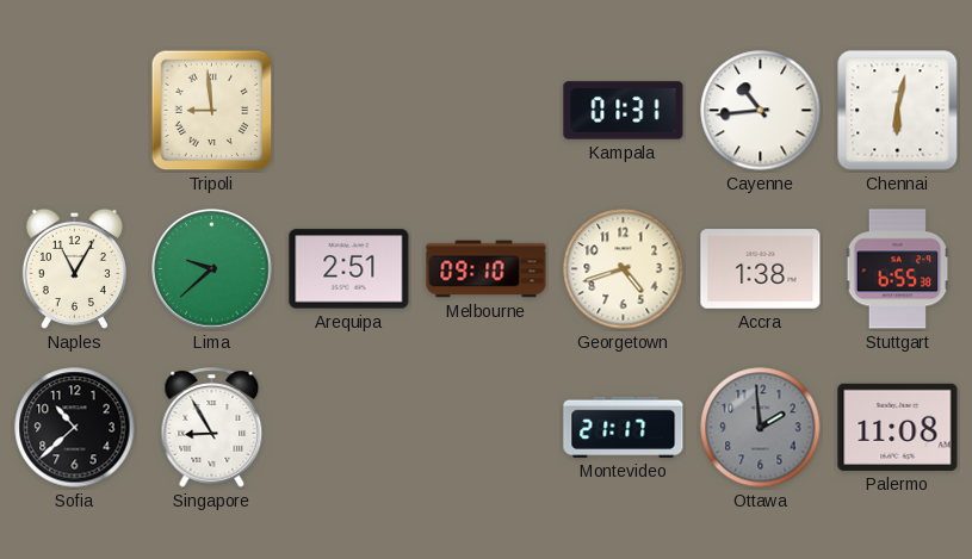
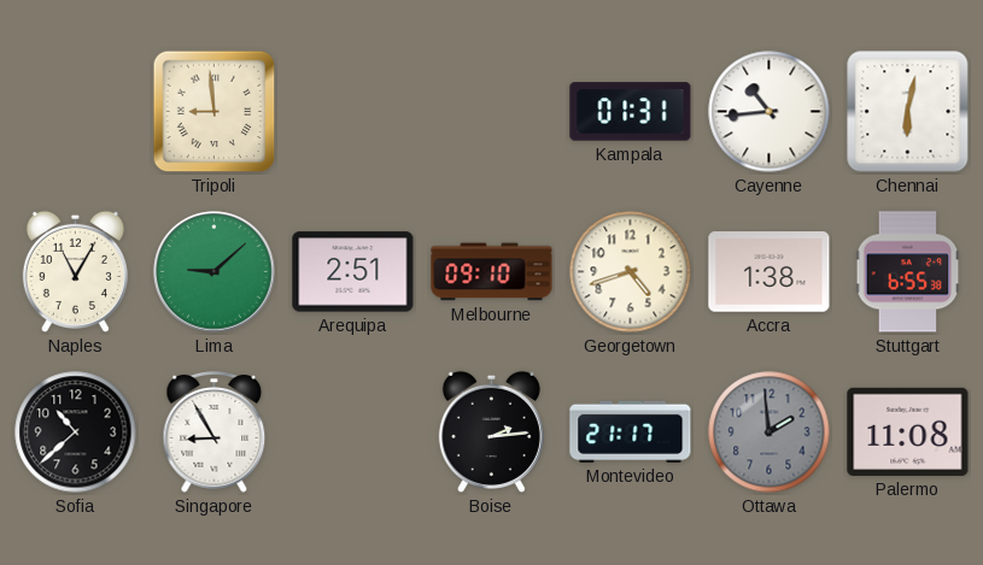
Lima: 9:38 -> 9:08 (215, 272)
Boise: none -> 2:14 (491, 431)
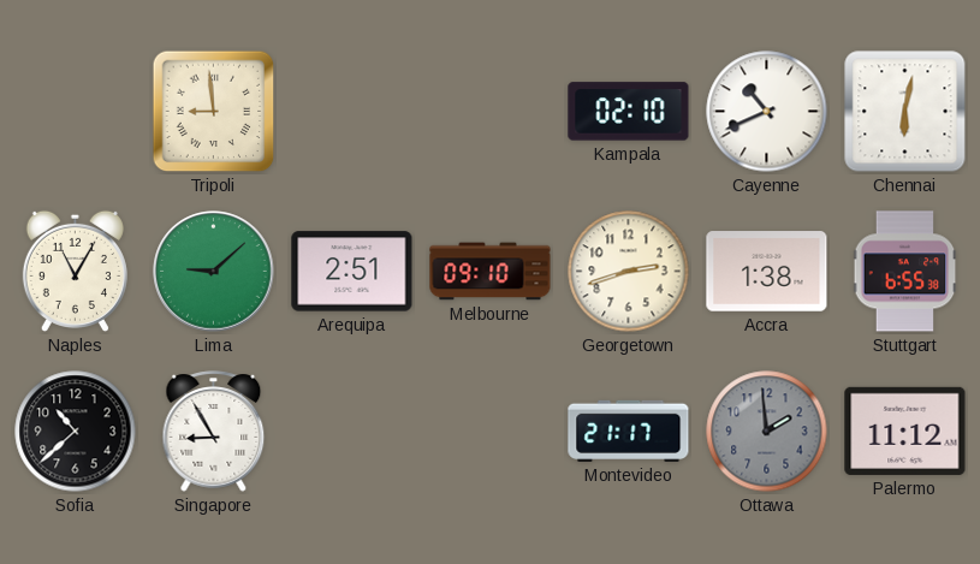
Kampala: 01:31 -> 02:10 (629, 112)
Cayenne: 10:44 -> 10:41 (767, 112)
Georgetown: 4:42 -> 2:42 (629, 272)
Boise: 2:14 -> none (491, 431)
Palermo: 11:08 -> 11:12 (905, 431)
